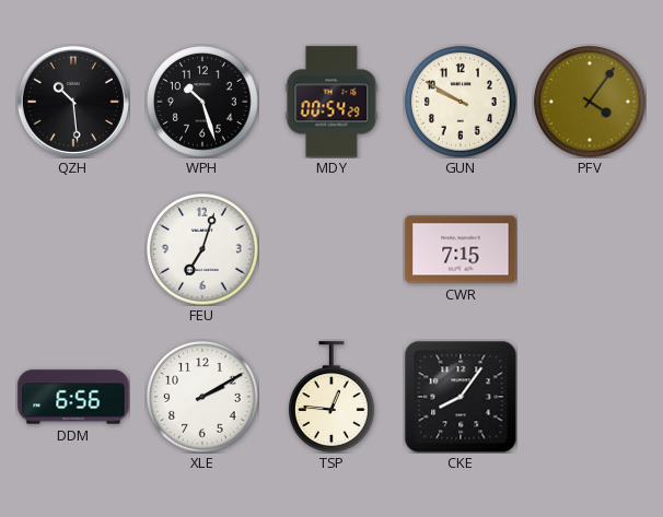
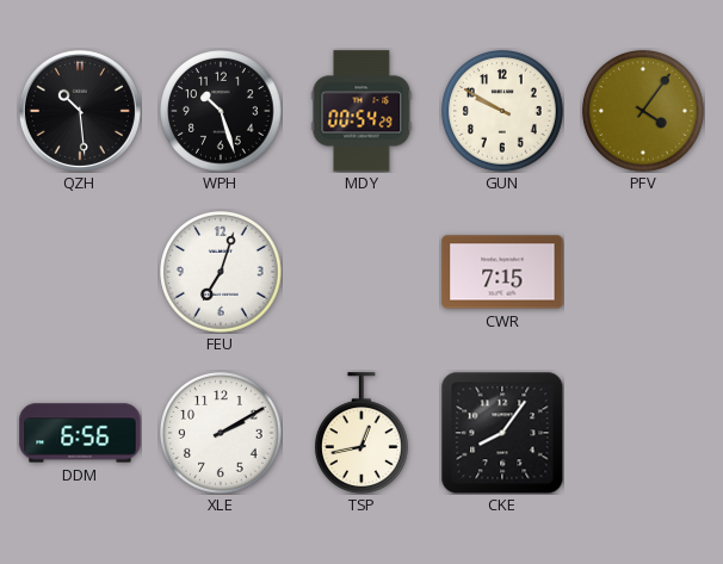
TSP: 12:46 -> 12:43 (363, 433)
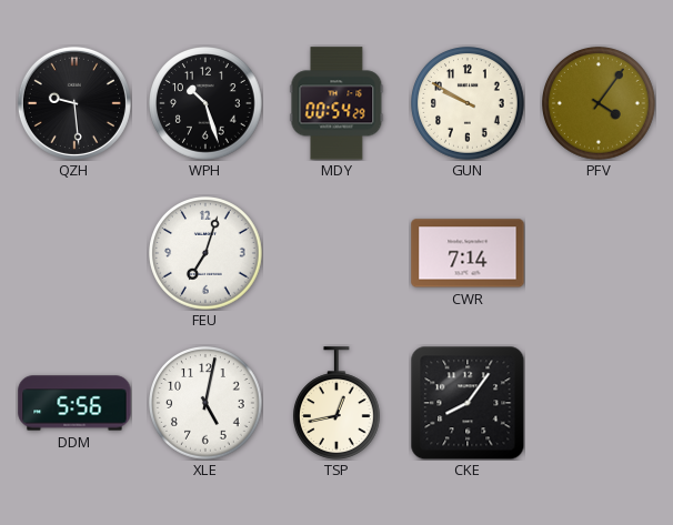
QZH: 10:29 -> 9:29 (74, 103)
CWR: 7:15 -> 7:14 (468, 253)
DDM: 6:56 -> 5:56 (74, 403)
XLE: 2:10 -> 5:02 (207, 404)
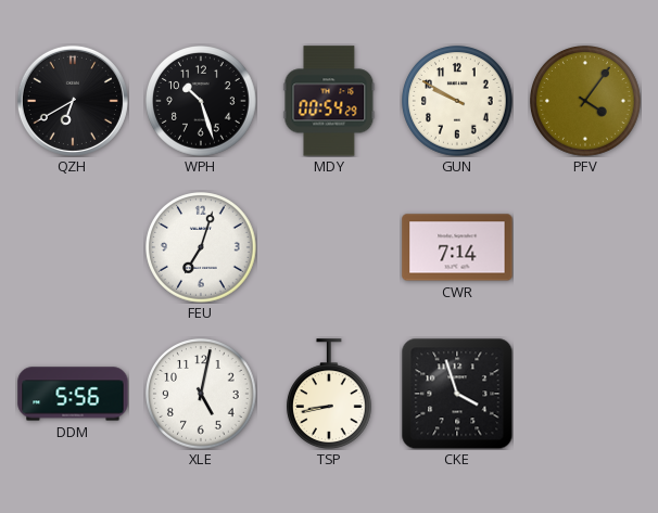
QZH: 9:29 -> 6:40 (73, 101)
TSP: 12:43 -> 8:43 (330, 394)
CKE: 8:06 -> 3:57 (457, 394)
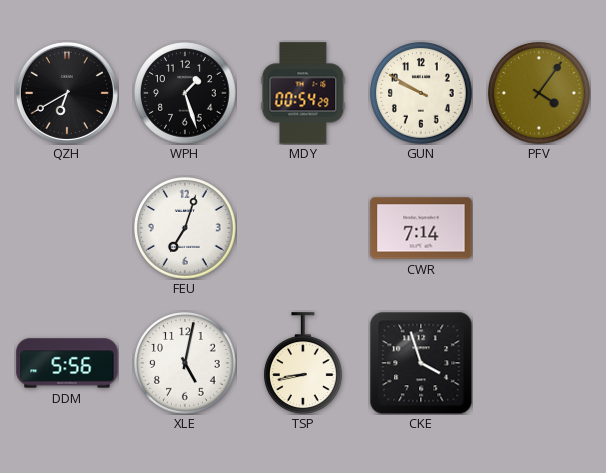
WPH: 10:27 -> 1:27 (186, 94)
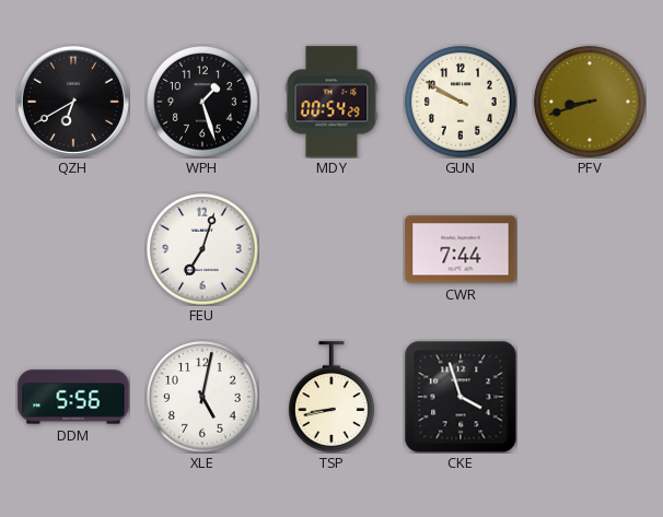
PFV: 4:06 -> 8:42 (591, 103)
CWR: 7:14 -> 7:44 (461, 249)
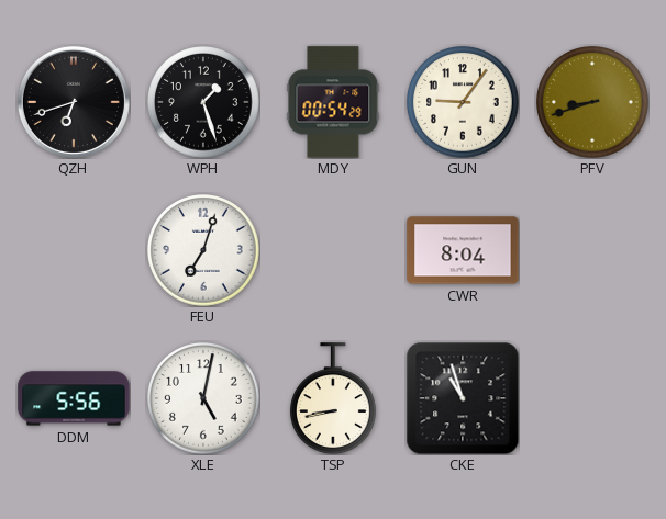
QZH: 6:40 -> 6:42 (74, 102)
GUN: 9:50 -> 9:06 (464, 103)
CWR: 7:44 -> 8:04 (463, 250)
CKE: 3:57 -> 10:57 (463, 398)
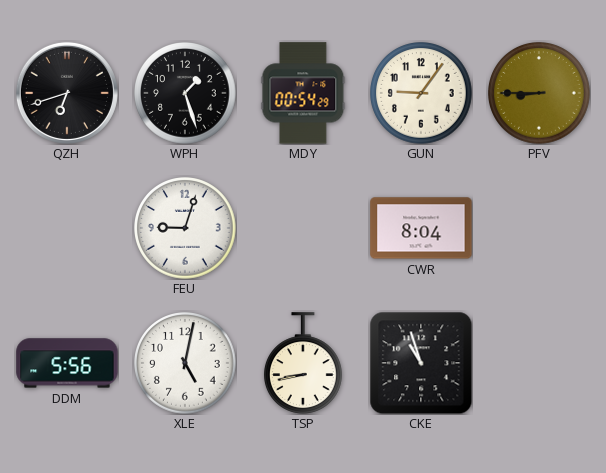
PFV: 8:42 -> 8:45 (540, 94)
FEU: 7:03 -> 9:03 (186, 229)
